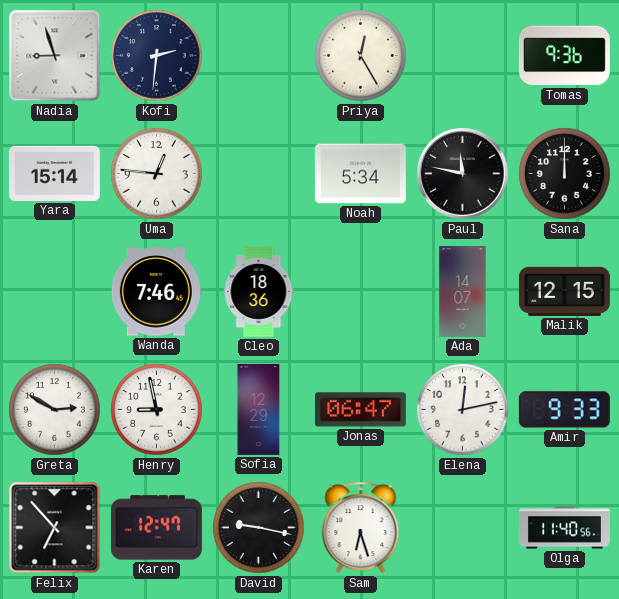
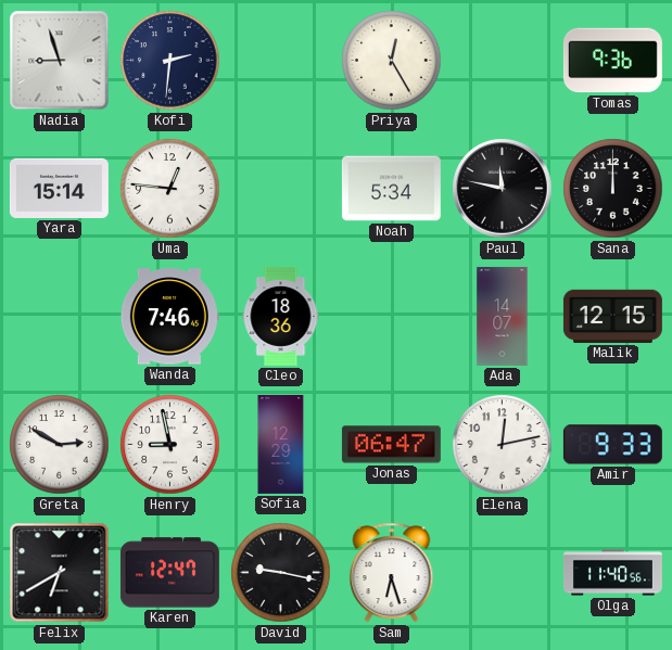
Felix: 6:53 -> 6:40 (60, 573)
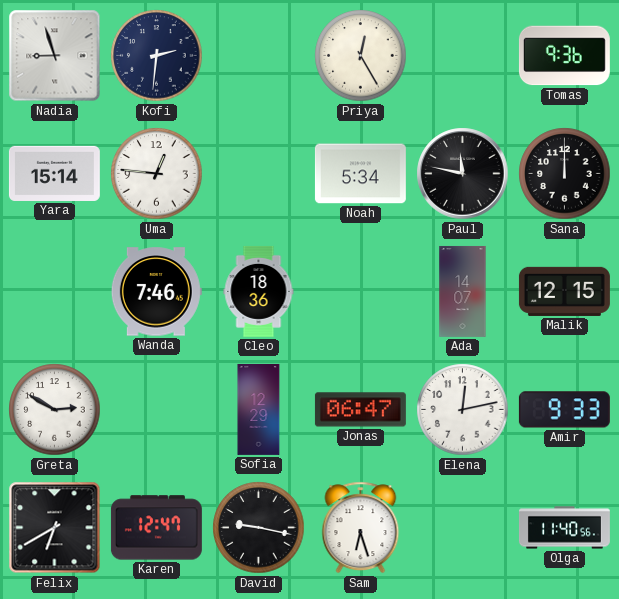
Henry: 8:58 -> none (170, 445)
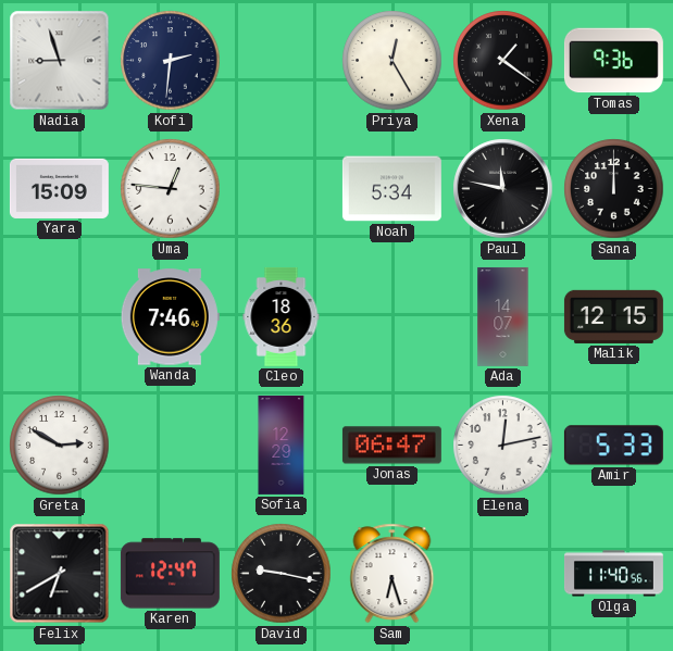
Xena: none -> 1:21 (503, 61)
Yara: 15:14 -> 15:09 (59, 188)
Amir: 9:33 -> 5:33 (613, 446)
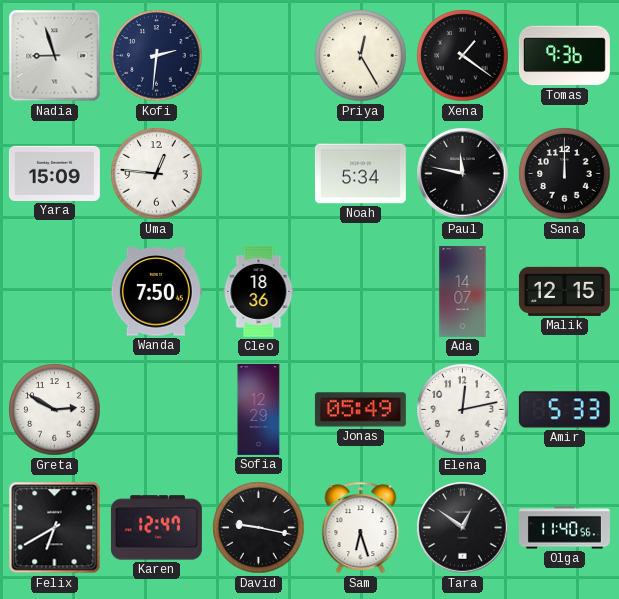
Wanda: 7:46 -> 7:50 (156, 292)
Jonas: 06:47 -> 05:49 (360, 410)
Tara: none -> 12:51 (463, 528)
